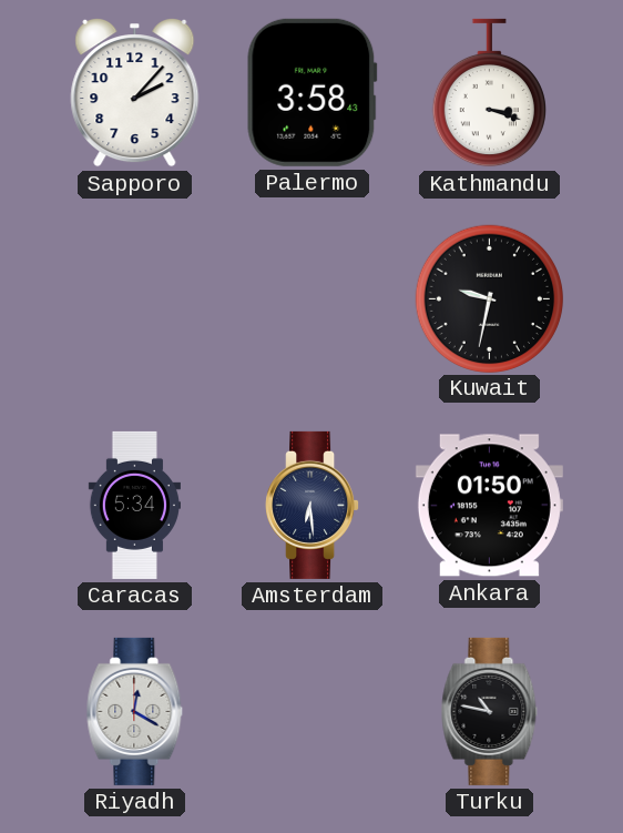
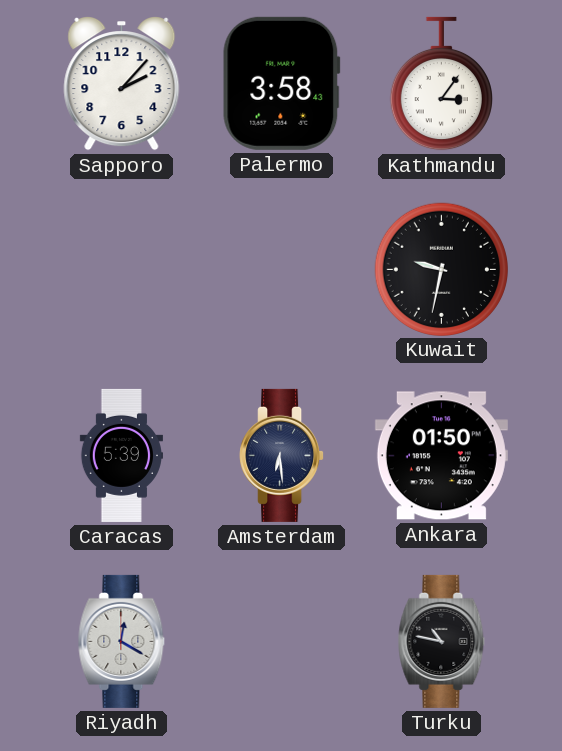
Kathmandu: 3:18 -> 3:06 (441, 84)
Caracas: 5:34 -> 5:39 (121, 455)
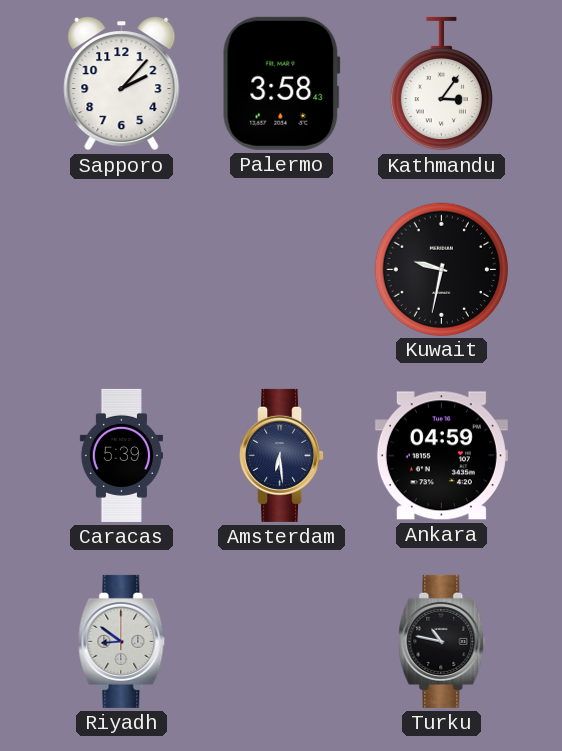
Ankara: 01:50 -> 04:59 (441, 456)
Riyadh: 12:20 -> 8:51 (122, 641)
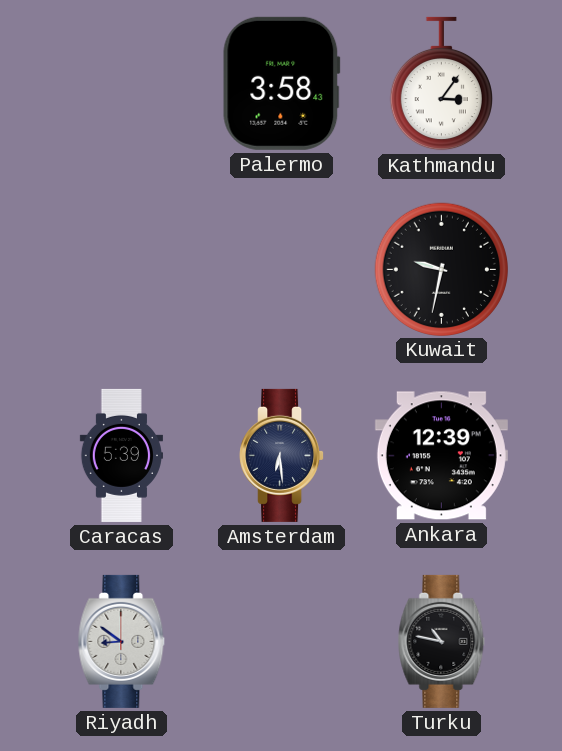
Sapporo: 2:07 -> none (122, 84)
Ankara: 04:59 -> 12:39 (441, 456)
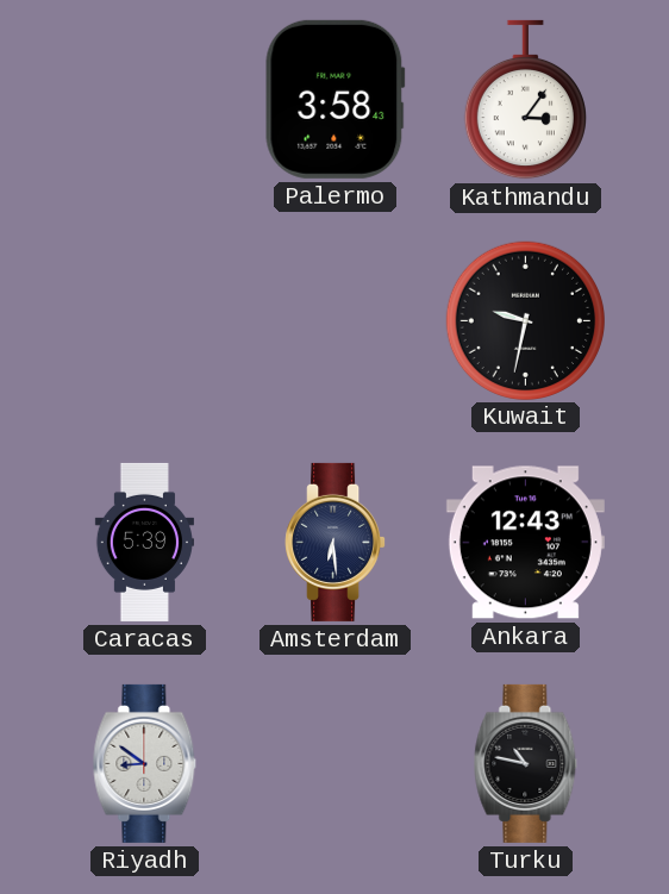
Ankara: 12:39 -> 12:43 (525, 543)
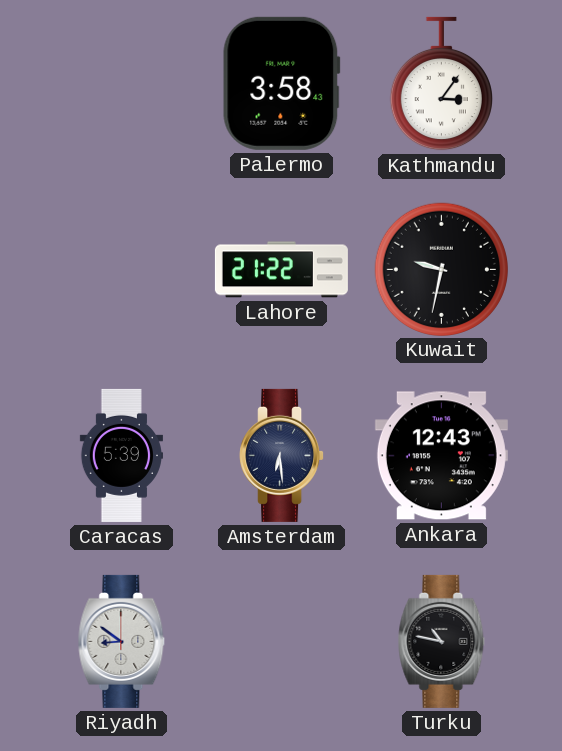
Lahore: none -> 21:22 (281, 270)
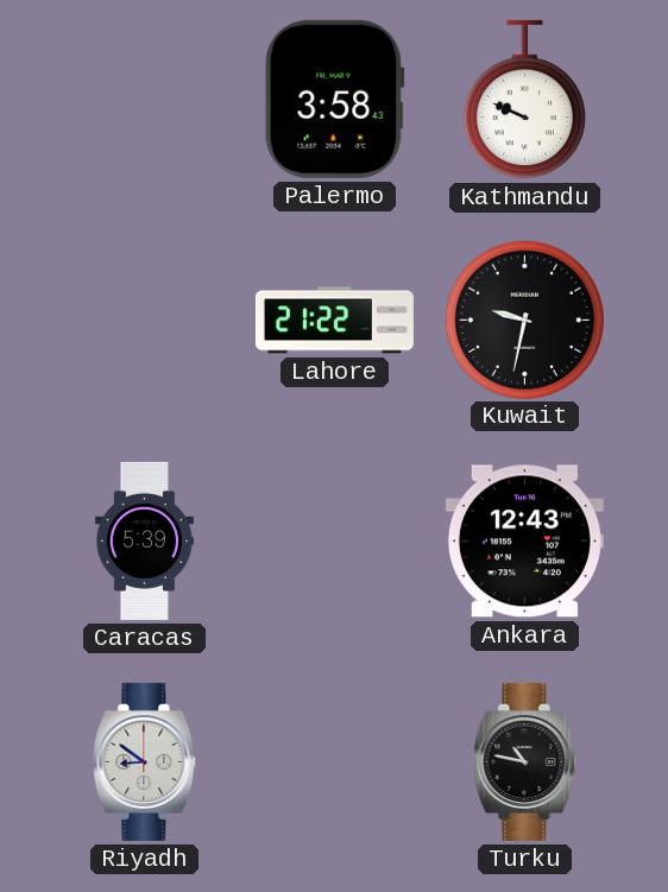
Kathmandu: 3:06 -> 9:49 (524, 100)
Amsterdam: 6:29 -> none (282, 455)
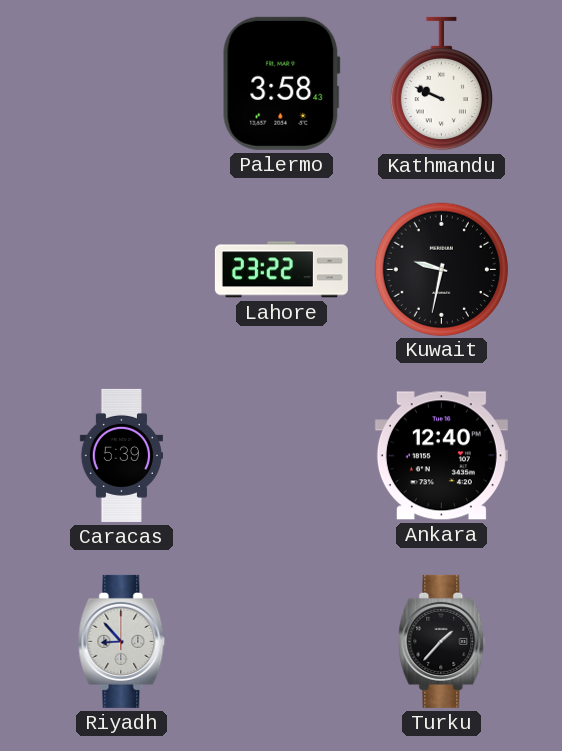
Lahore: 21:22 -> 23:22 (281, 270)
Ankara: 12:43 -> 12:40 (441, 456)
Riyadh: 8:51 -> 8:53 (122, 641)
Turku: 10:47 -> 1:37 (442, 641)
